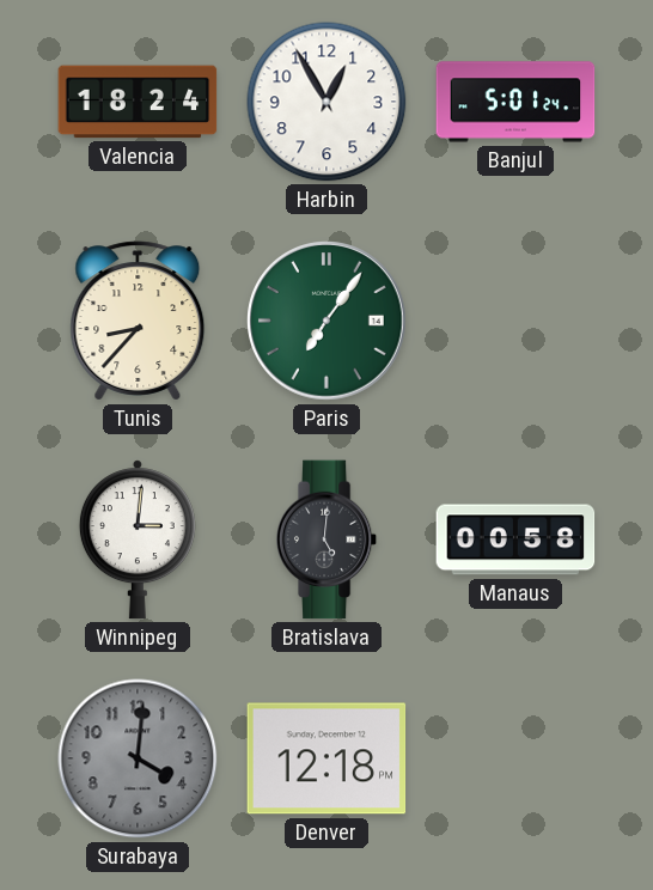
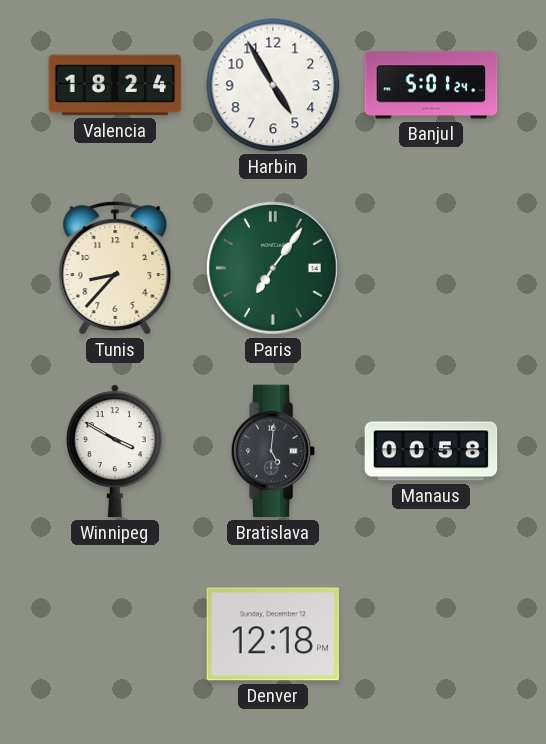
Harbin: 12:55 -> 4:55 (273, 85)
Winnipeg: 3:01 -> 3:50 (115, 451)
Surabaya: 4:01 -> none (138, 758)
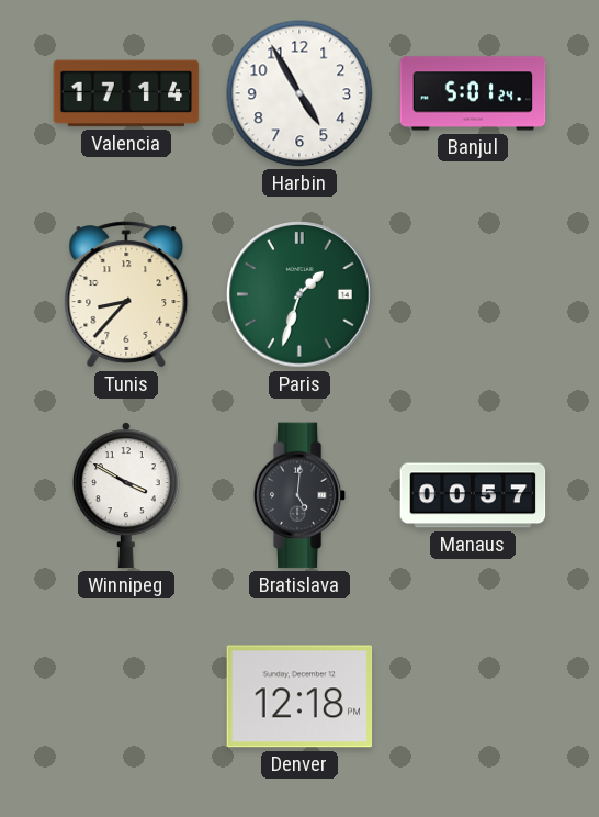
Valencia: 18:24 -> 17:14 (126, 93)
Paris: 7:06 -> 1:33 (299, 294)
Manaus: 00:58 -> 00:57 (473, 495)
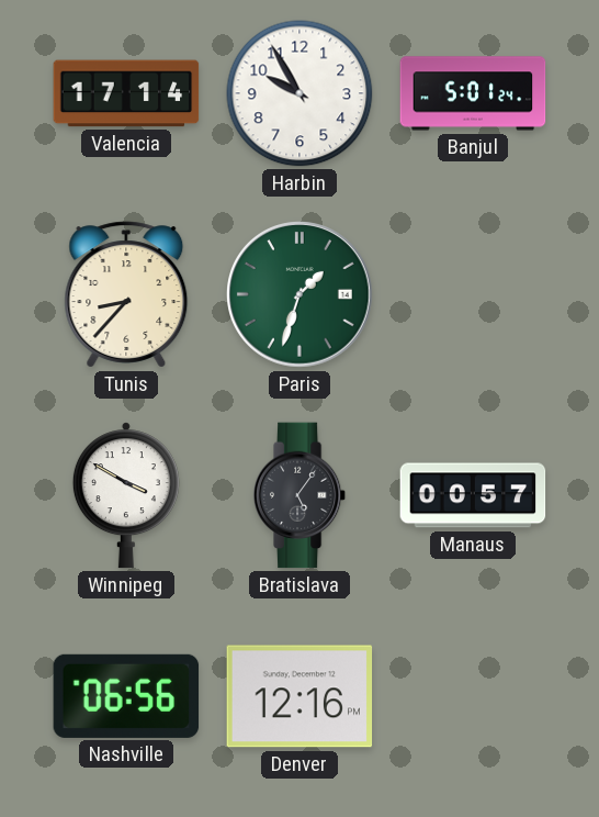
Harbin: 4:55 -> 9:55 (299, 93)
Bratislava: 5:01 -> 5:06 (299, 495)
Nashville: none -> 06:56 (126, 696)
Denver: 12:18 -> 12:16 (299, 696)
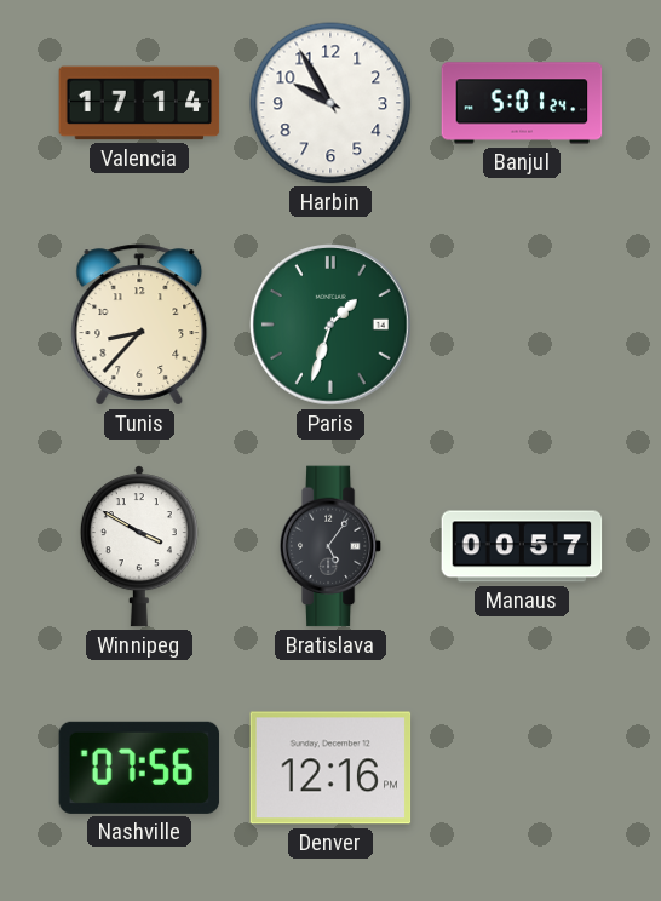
Nashville: 06:56 -> 07:56 (139, 768)
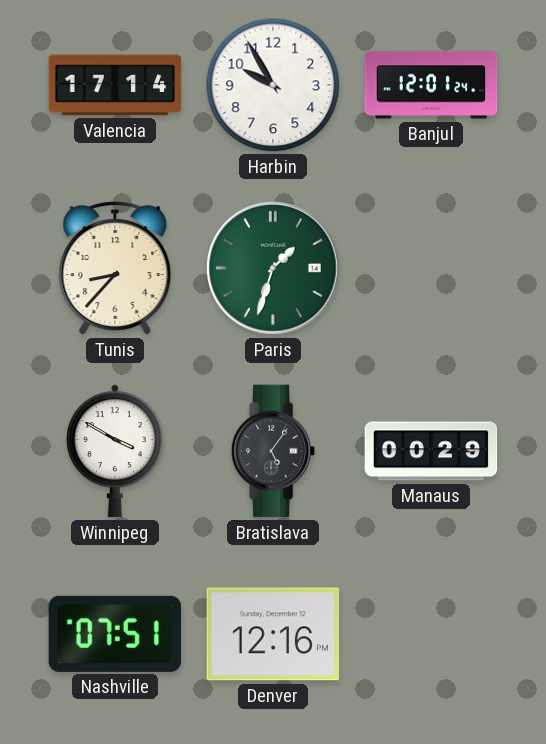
Banjul: 5:01 -> 12:01 (431, 85)
Manaus: 00:57 -> 00:29 (431, 451)
Nashville: 07:56 -> 07:51 (115, 634)
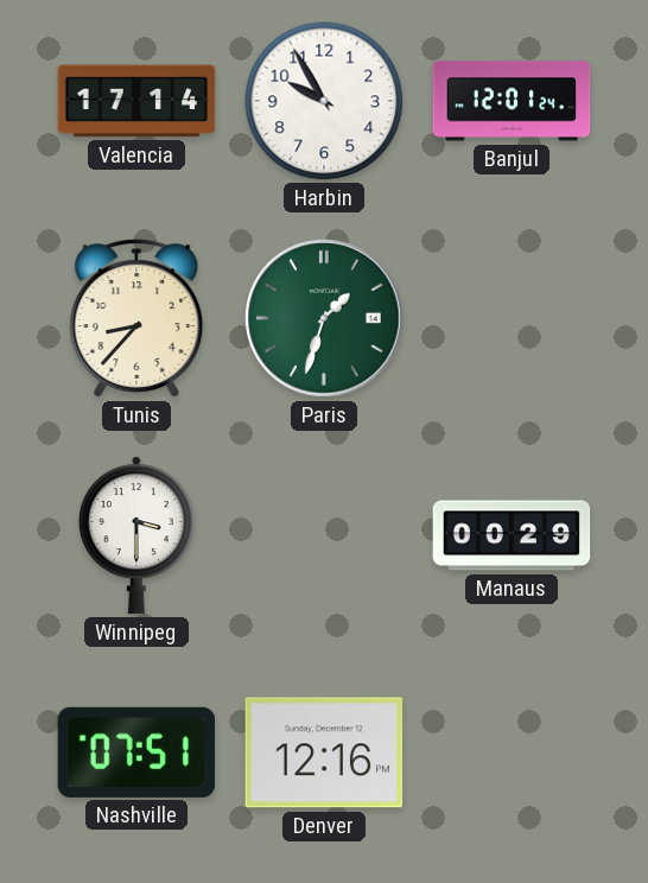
Winnipeg: 3:50 -> 3:30 (136, 535)
Bratislava: 5:06 -> none (273, 451)
